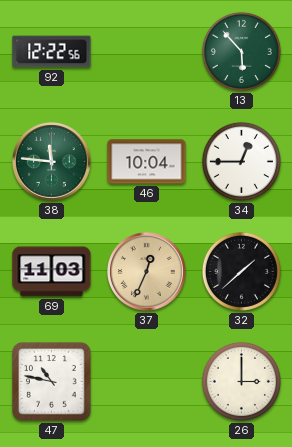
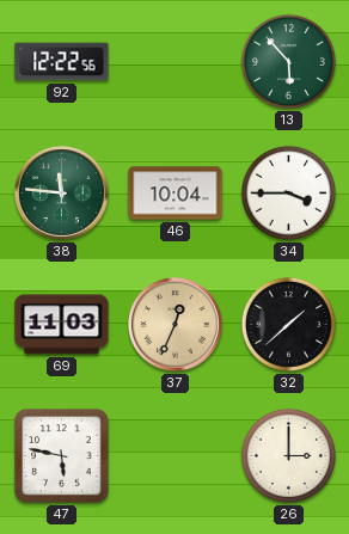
34: 12:45 -> 3:45 (288, 192)
47: 10:47 -> 5:47 (62, 456)
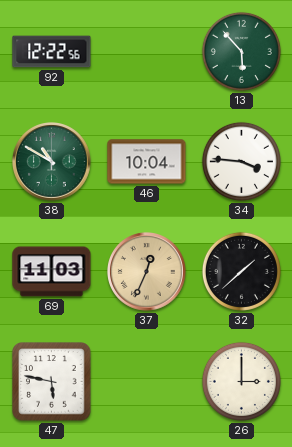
38: 11:46 -> 10:50 (52, 162)
34: 3:45 -> 3:46 (241, 161)
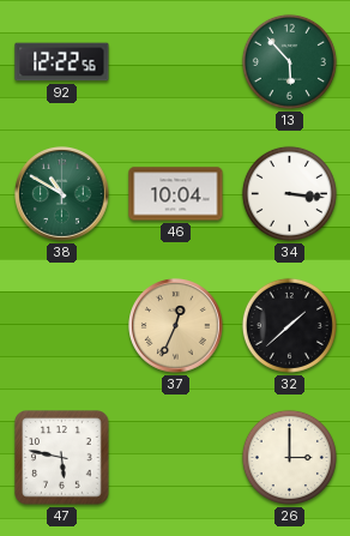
34: 3:46 -> 3:16 (289, 193)
69: 11:03 -> none (52, 272)
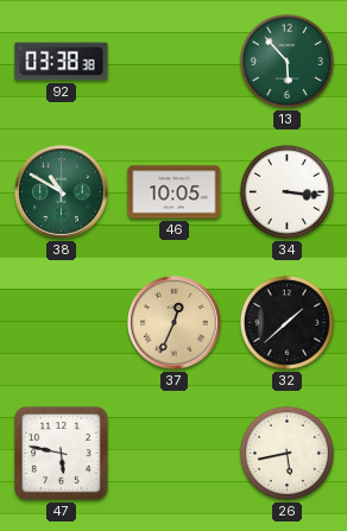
92: 12:22 -> 03:38 (62, 62)
46: 10:04 -> 10:05 (175, 192)
26: 3:00 -> 5:43 (286, 453)
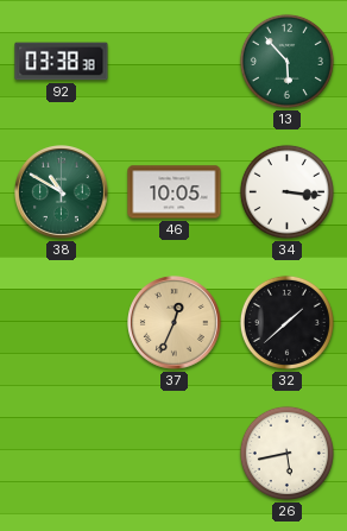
47: 5:47 -> none (62, 454)
